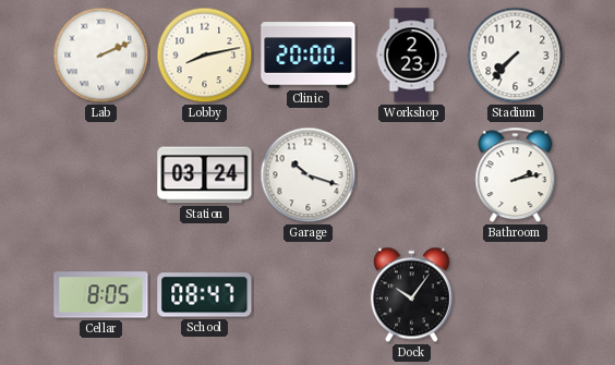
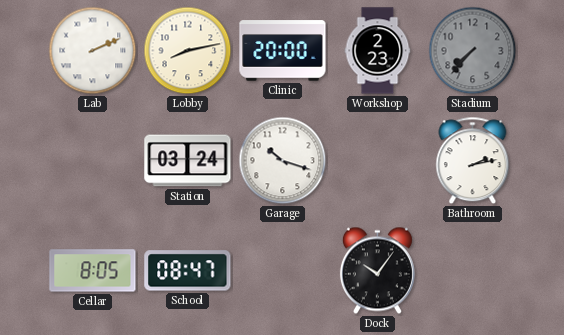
Stadium dial: white -> grey (473, 51)
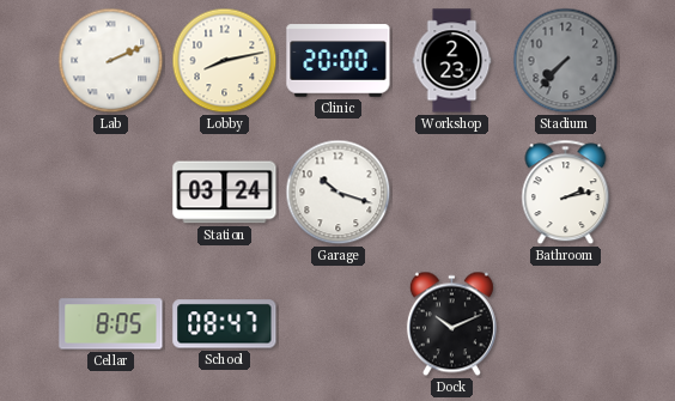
Dock: 10:06 -> 10:11 (451, 324)
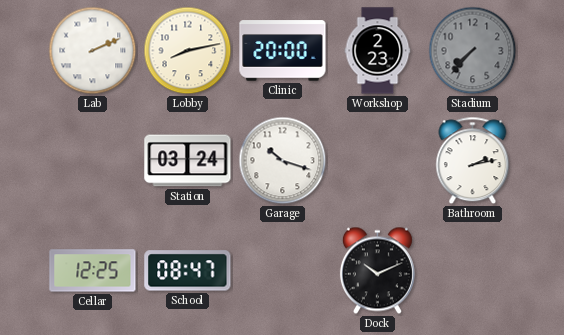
Cellar: 8:05 -> 12:25 (93, 271)
